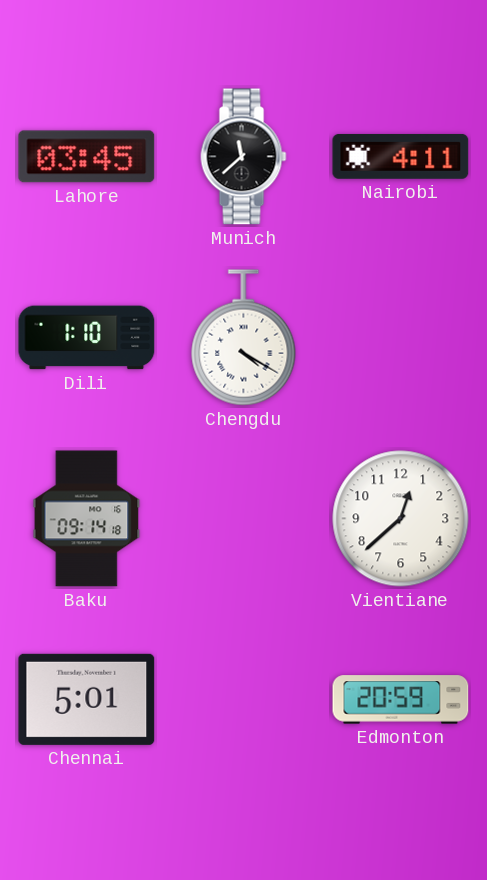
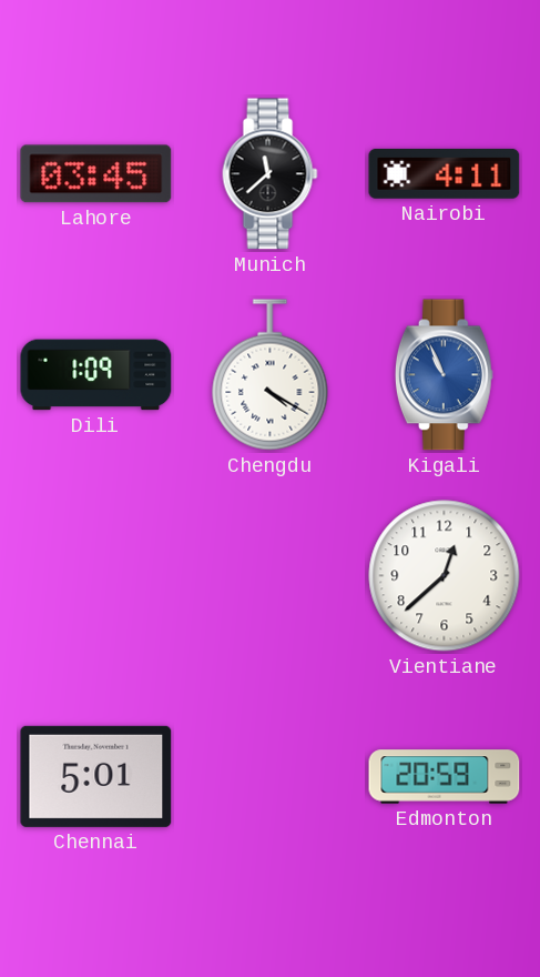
Dili: 1:10 -> 1:09 (96, 375)
Kigali: none -> 10:56 (444, 375)
Baku: 09:14 -> none (87, 519)
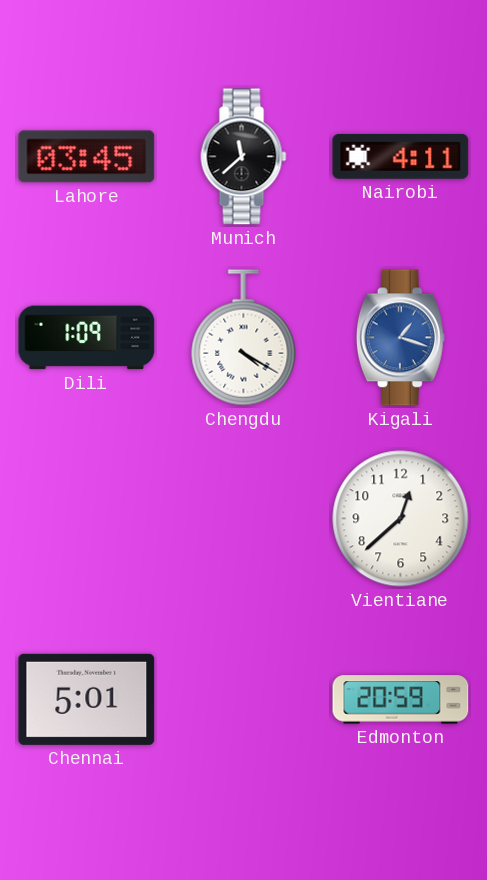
Kigali: 10:56 -> 1:18 (400, 338)
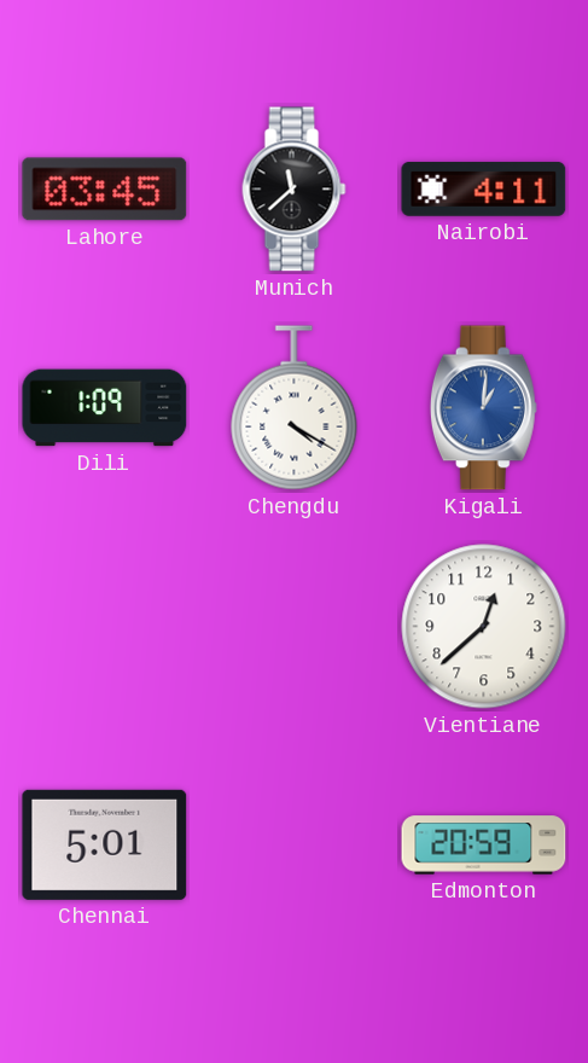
Kigali: 1:18 -> 1:01 (483, 408)
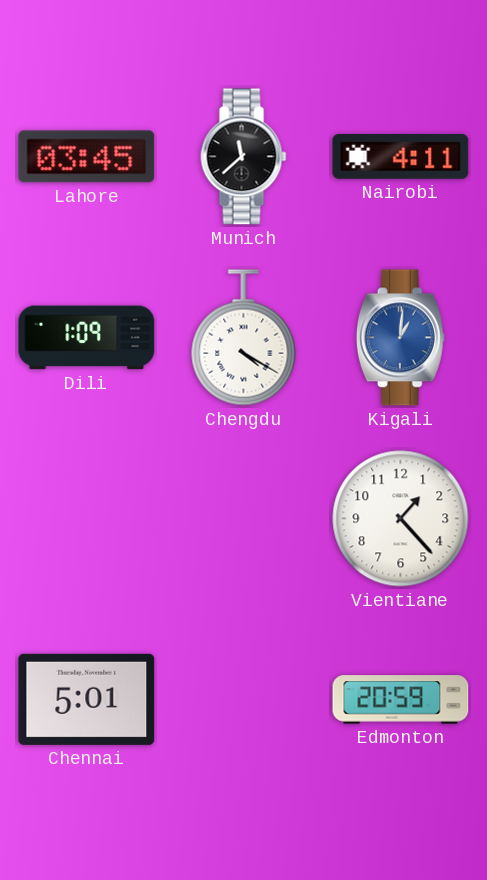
Vientiane: 12:38 -> 1:23 (401, 519)
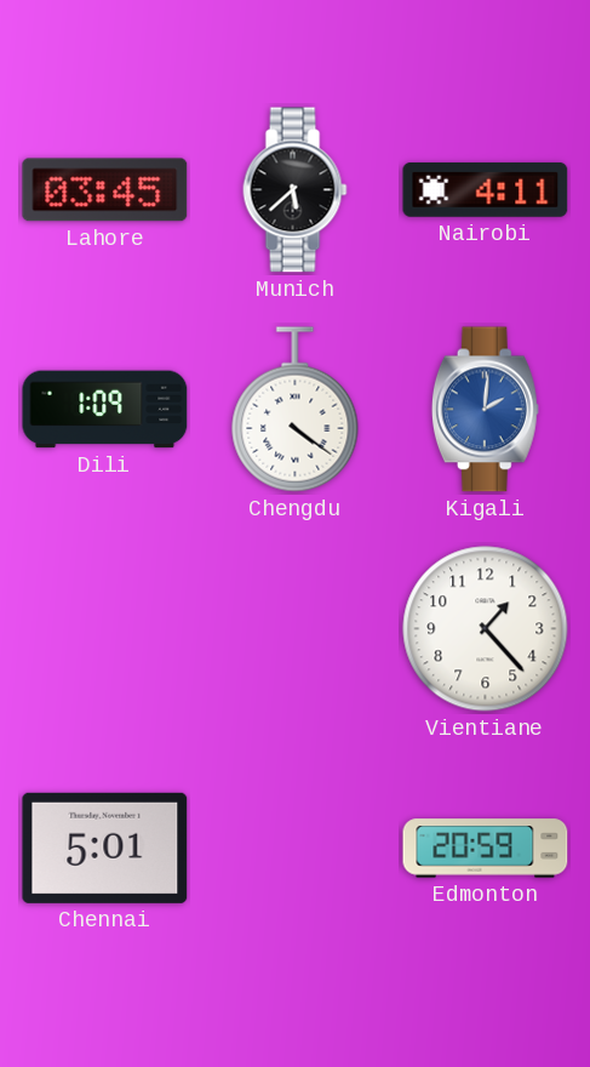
Munich: 11:38 -> 5:38 (296, 190)
Chengdu: 4:20 -> 4:21 (296, 410)
Kigali: 1:01 -> 2:01 (485, 410)
